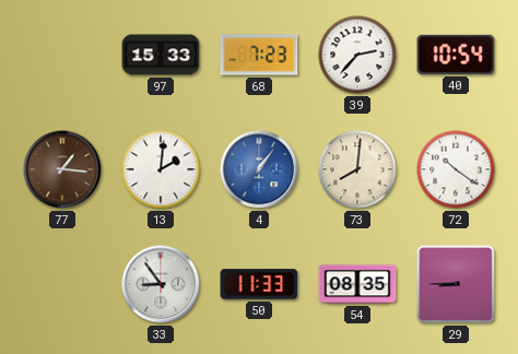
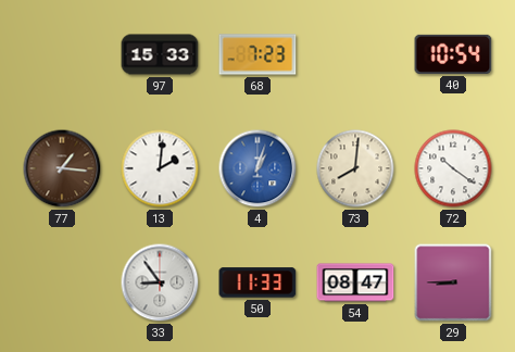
39: 2:37 -> none (357, 55)
4: 1:06 -> 1:03 (257, 168)
54: 08:35 -> 08:47 (355, 282)
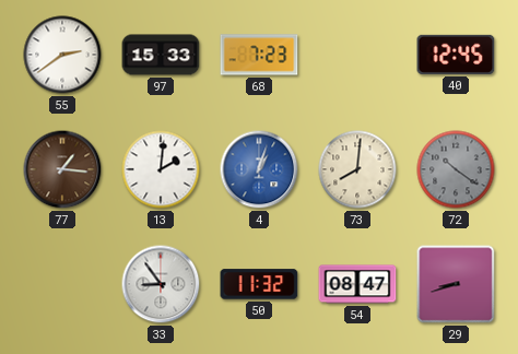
55: none -> 2:39 (62, 55)
40: 10:54 -> 12:45 (456, 55)
72 dial: white -> grey (456, 169)
50: 11:33 -> 11:32 (259, 284)
29: 8:45 -> 8:42 (456, 284)
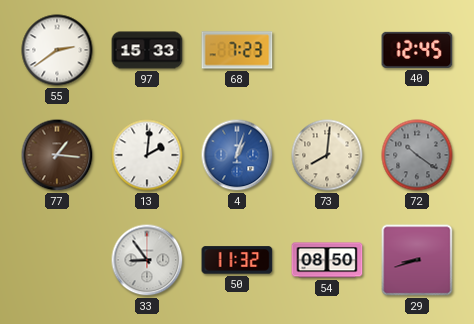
54: 08:47 -> 08:50 (327, 260)
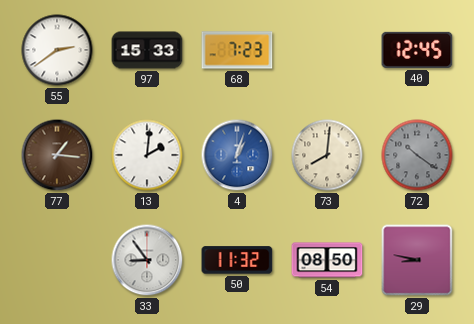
29: 8:42 -> 8:47 (417, 260)
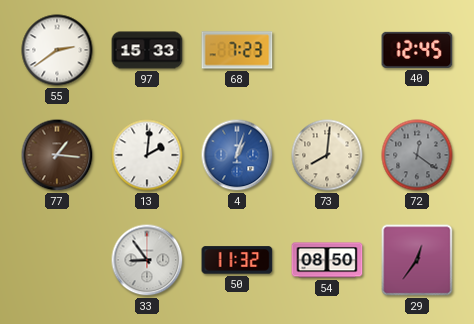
72: 10:21 -> 12:21 (417, 155)
29: 8:47 -> 12:36 (417, 260)
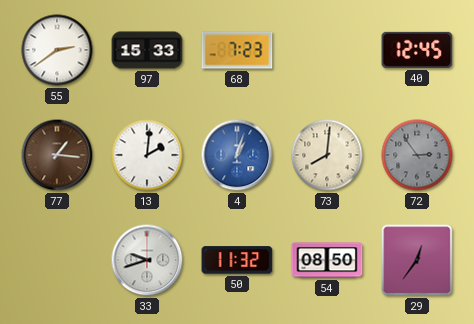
72: 12:21 -> 2:54 (417, 155)
33: 8:54 -> 9:42 (147, 260)
